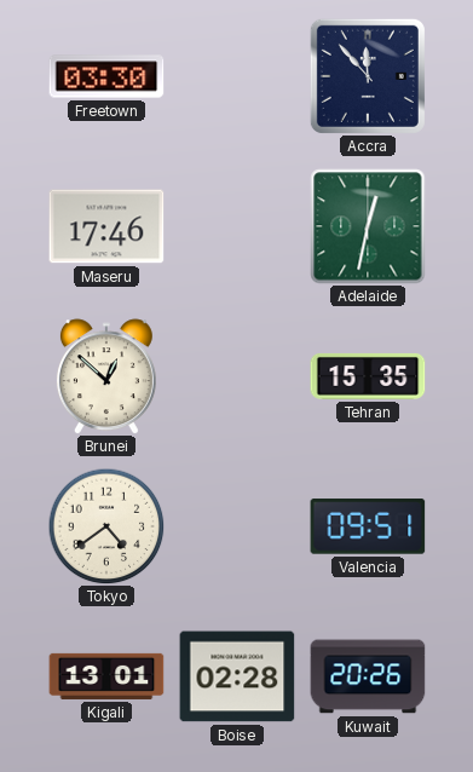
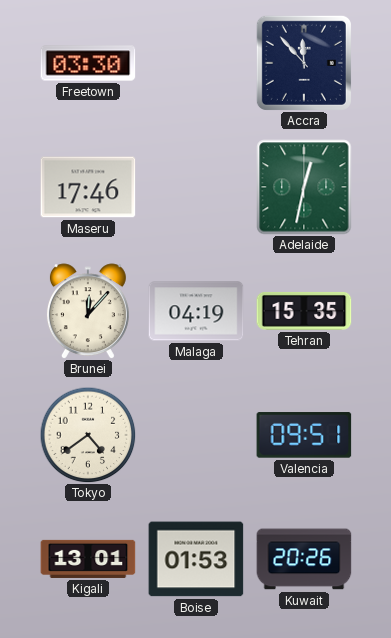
Brunei: 12:52 -> 12:07 (88, 311)
Malaga: none -> 04:19 (196, 311)
Boise: 02:28 -> 01:53 (196, 559)
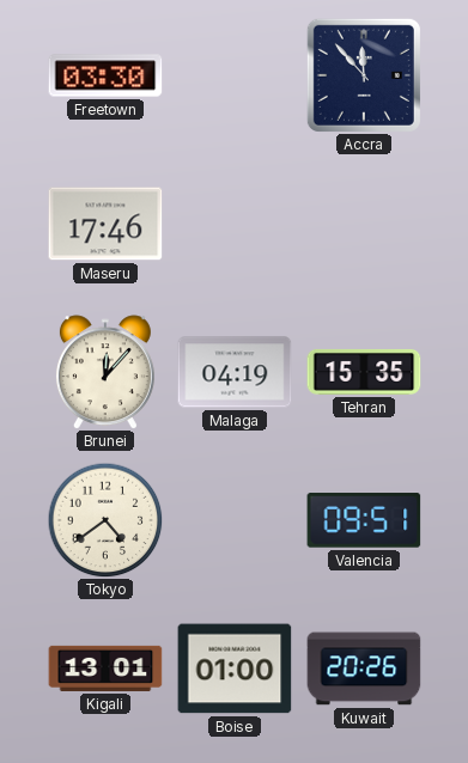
Adelaide: 12:32 -> none (304, 187)
Boise: 01:53 -> 01:00 (235, 669)
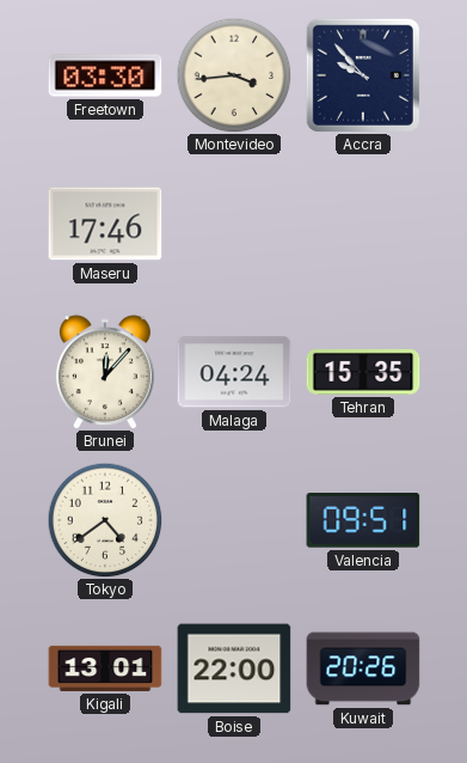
Montevideo: none -> 3:44 (234, 75)
Accra: 11:53 -> 9:53 (363, 75)
Malaga: 04:19 -> 04:24 (234, 372)
Boise: 01:00 -> 22:00 (234, 669)
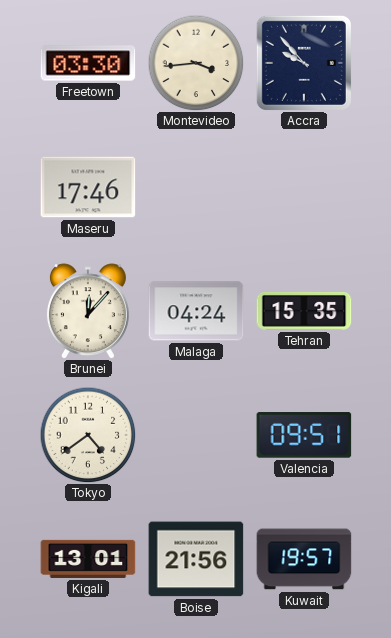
Boise: 22:00 -> 21:56 (196, 559)
Kuwait: 20:26 -> 19:57 (304, 559)
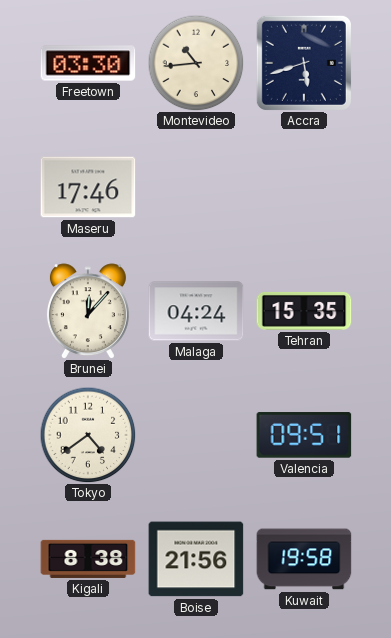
Montevideo: 3:44 -> 10:44 (196, 63)
Accra: 9:53 -> 5:42 (304, 63)
Kigali: 13:01 -> 8:38 (88, 559)
Kuwait: 19:57 -> 19:58 (304, 559)
